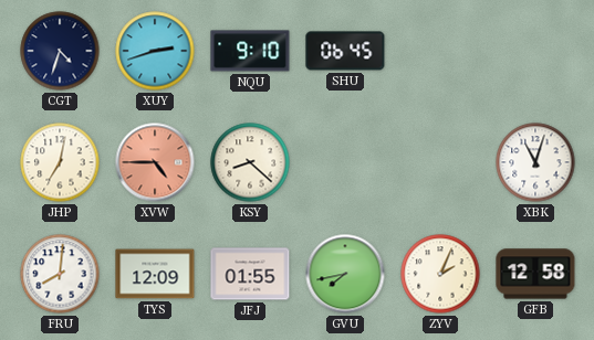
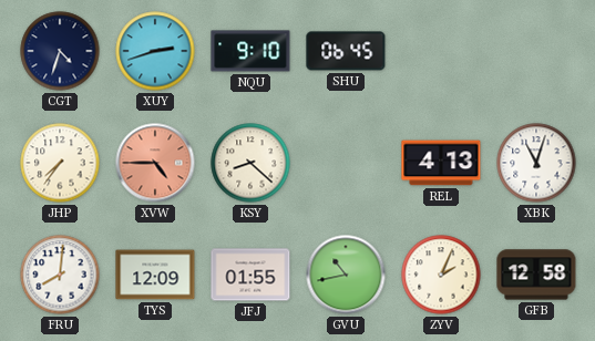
JHP: 7:02 -> 7:36 (60, 163)
REL: none -> 4:13 (441, 163)
GVU: 7:43 -> 10:43 (346, 275)
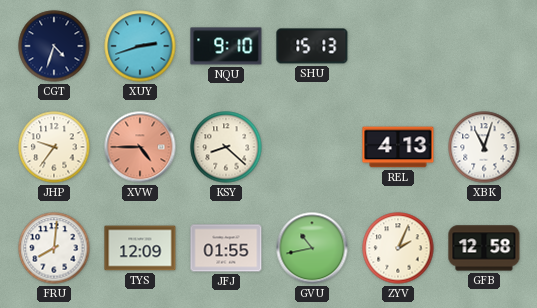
SHU: 06:45 -> 15:13 (312, 46)
JHP: 7:36 -> 9:36 (54, 147)
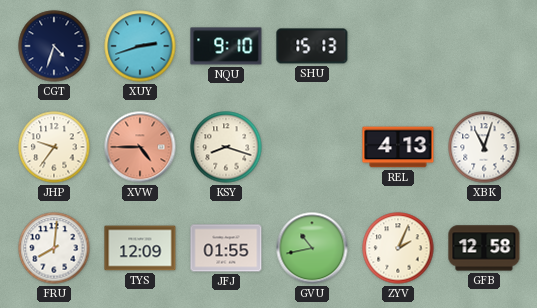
KSY: 8:22 -> 8:18 (226, 147)
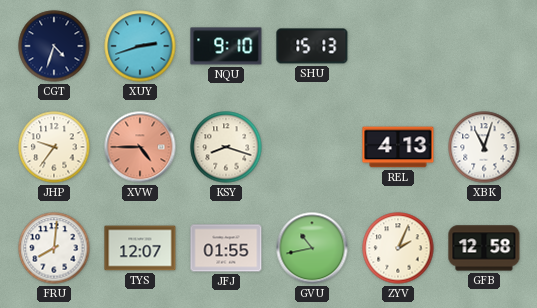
TYS: 12:09 -> 12:07 (140, 248)
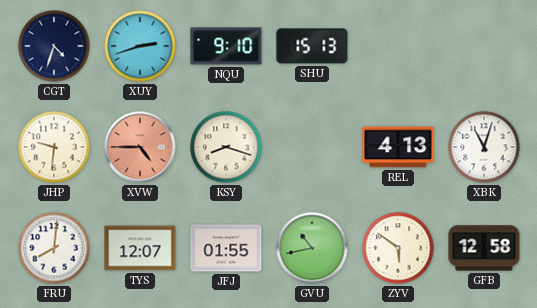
JHP: 9:36 -> 9:31 (54, 147)
ZYV: 2:04 -> 5:51 (398, 248)
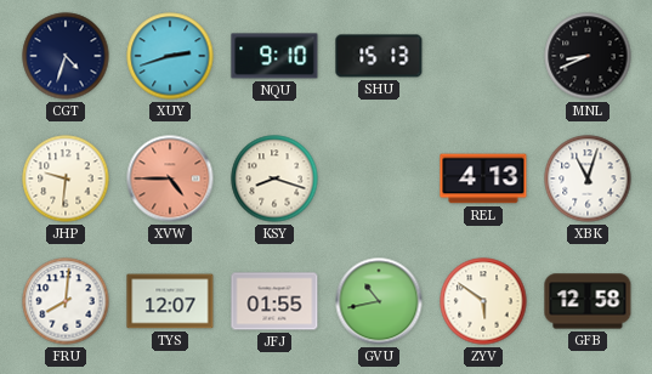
MNL: none -> 8:41 (588, 56)
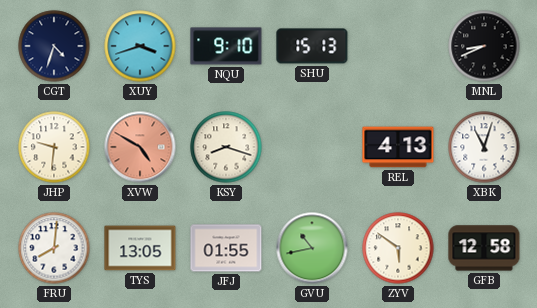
XUY: 2:42 -> 3:42 (140, 46)
XVW: 4:45 -> 4:50 (140, 147)
TYS: 12:07 -> 13:05 (140, 248)
